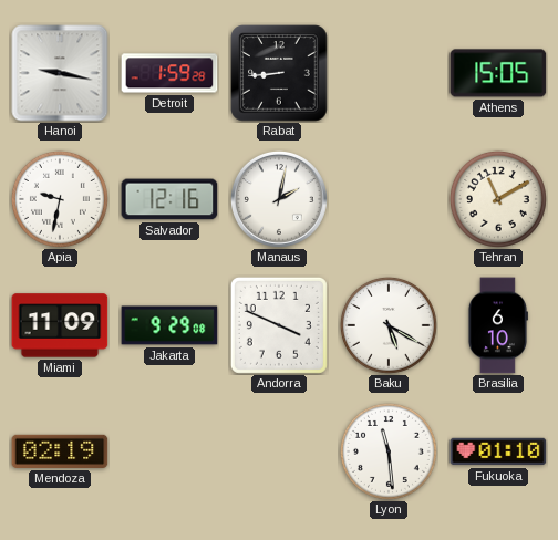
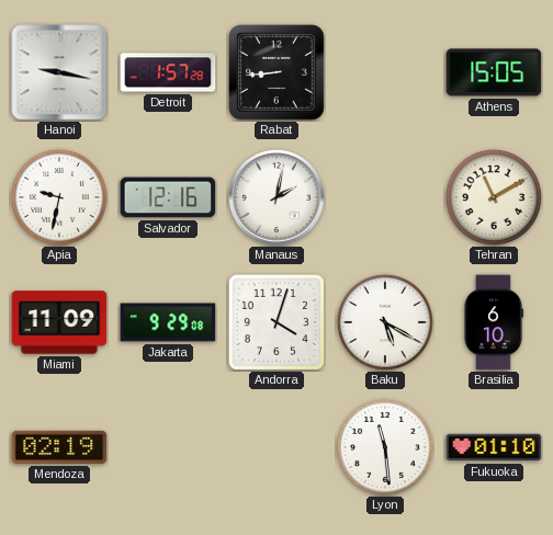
Detroit: 1:59 -> 1:57 (168, 72)
Andorra: 3:49 -> 4:03 (276, 322)
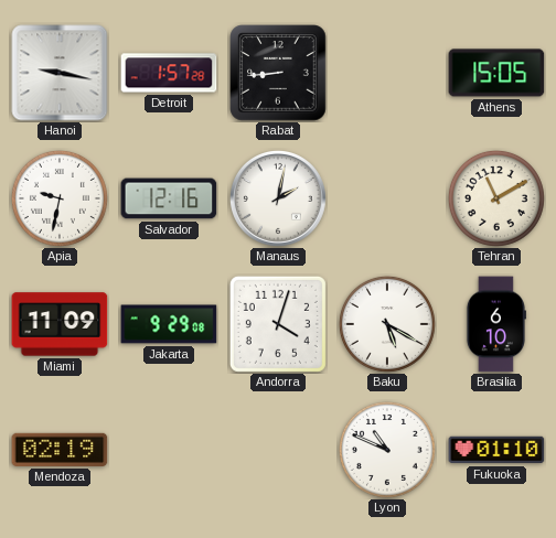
Lyon: 11:29 -> 10:49 (387, 450)
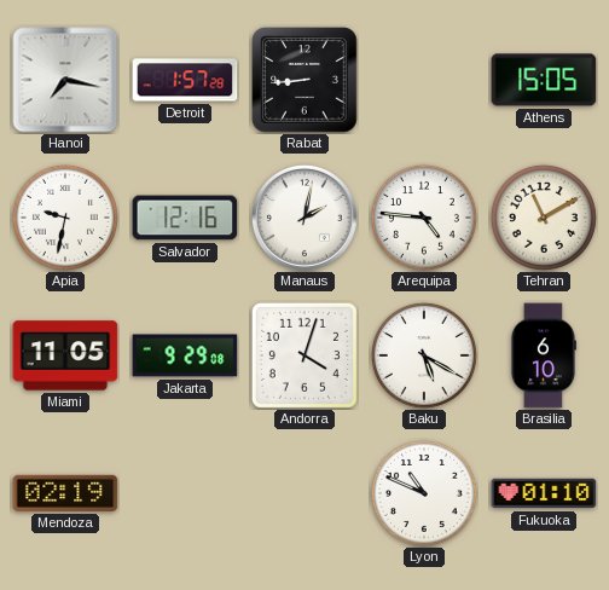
Hanoi: 9:17 -> 7:17 (65, 80)
Arequipa: none -> 4:46 (424, 218)
Miami: 11:09 -> 11:05 (65, 355)
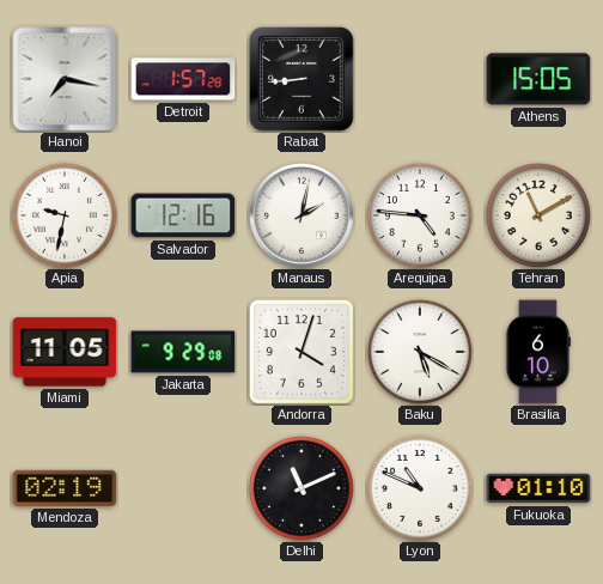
Delhi: none -> 11:11 (301, 488)
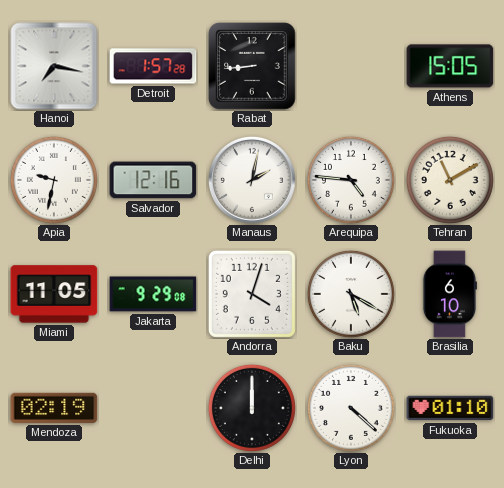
Delhi: 11:11 -> 12:00 (252, 408)
Lyon: 10:49 -> 4:22 (351, 408)
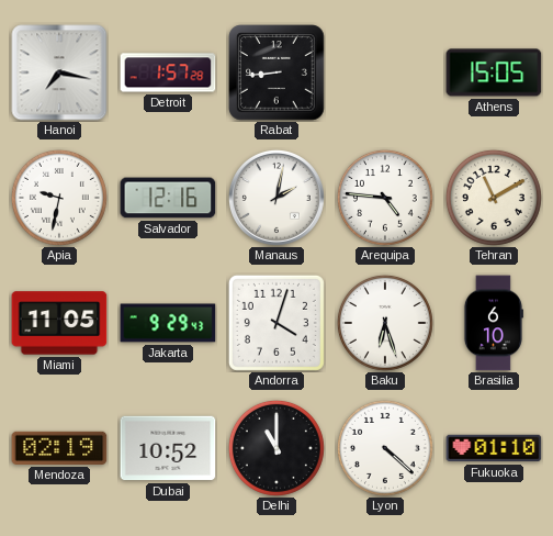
Jakarta: 9:29:08 -> 9:29:43 (168, 323)
Baku: 5:20 -> 6:27 (385, 323)
Dubai: none -> 10:52 (168, 448)
Delhi: 12:00 -> 11:00 (276, 448)
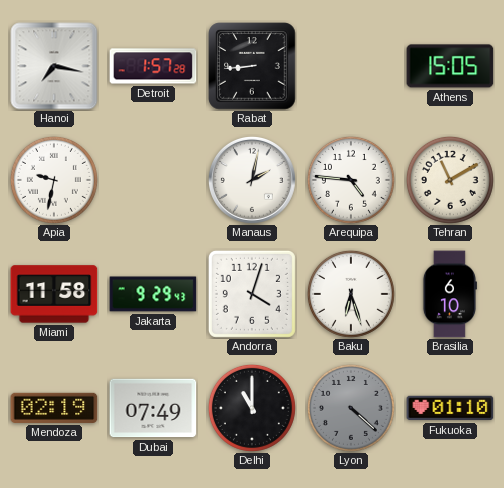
Salvador: 12:16 -> none (168, 198)
Miami: 11:05 -> 11:58 (54, 294)
Dubai: 10:52 -> 07:49 (153, 408)
Lyon dial: white -> grey (351, 408)
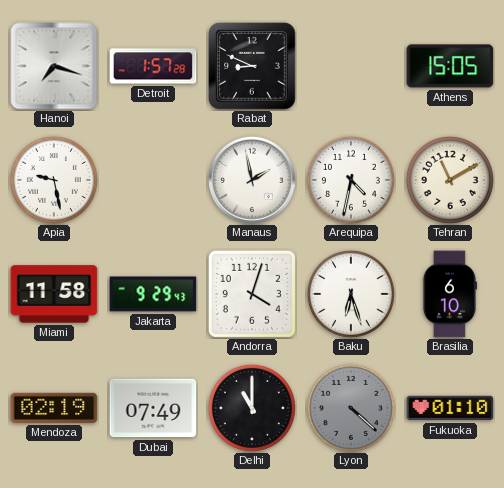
Hanoi: 7:17 -> 7:18 (54, 66)
Rabat: 8:44 -> 8:49 (252, 66)
Apia: 9:32 -> 9:28 (54, 180)
Manaus: 2:02 -> 1:58 (252, 180)
Arequipa: 4:46 -> 4:32 (351, 180)
